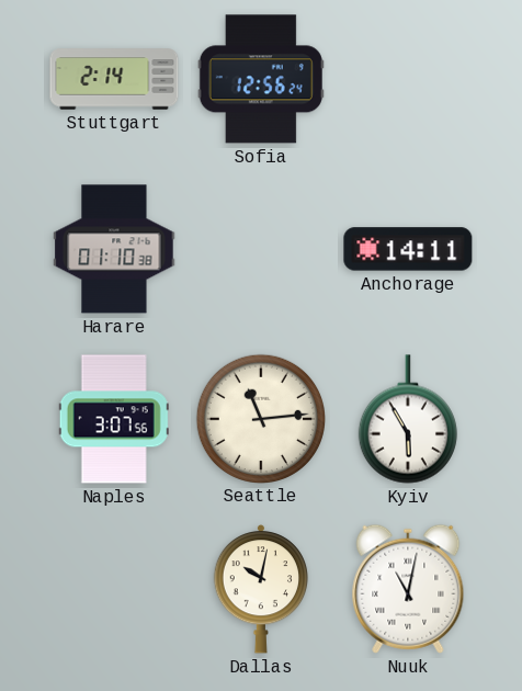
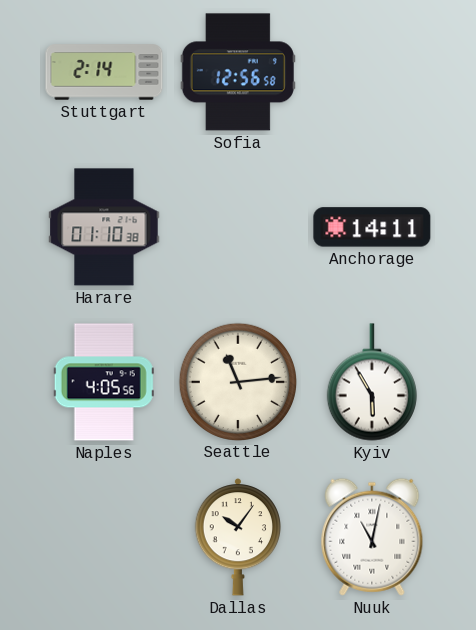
Sofia: 12:56:24 -> 12:56:58 (238, 72)
Naples: 3:07 -> 4:05 (104, 382)
Dallas: 10:02 -> 10:06 (238, 538)
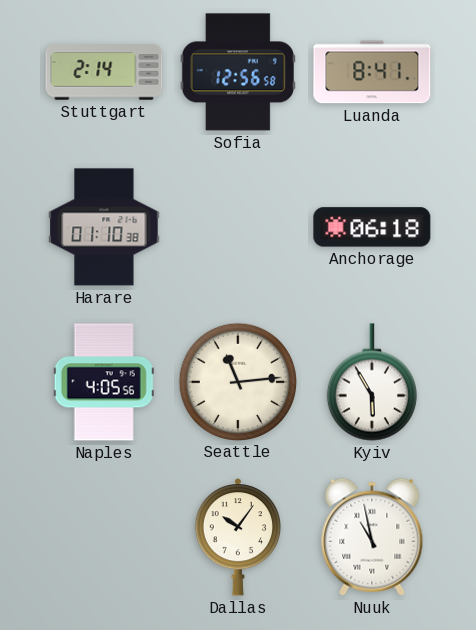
Luanda: none -> 8:41 (372, 72)
Anchorage: 14:11 -> 06:18 (372, 227)
Nuuk: 11:02 -> 10:58 (372, 537)
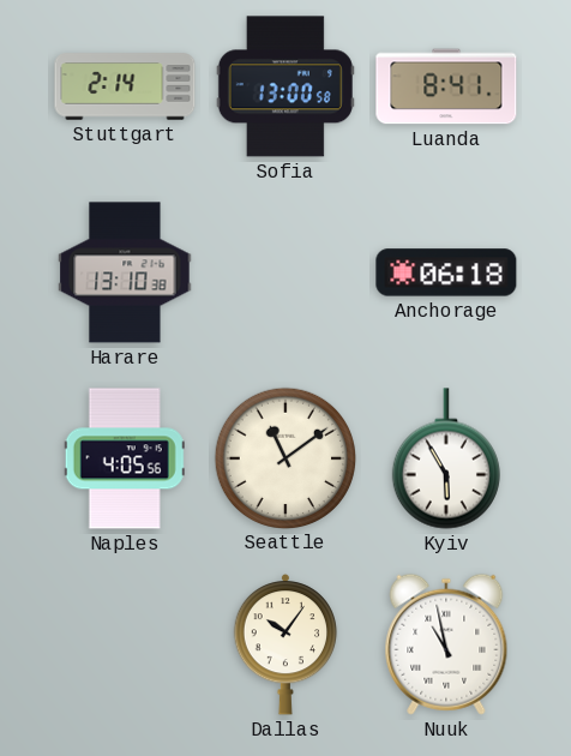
Sofia: 12:56 -> 13:00 (285, 86)
Harare: 01:10 -> 13:10 (125, 272)
Seattle: 11:14 -> 11:09 (284, 457)
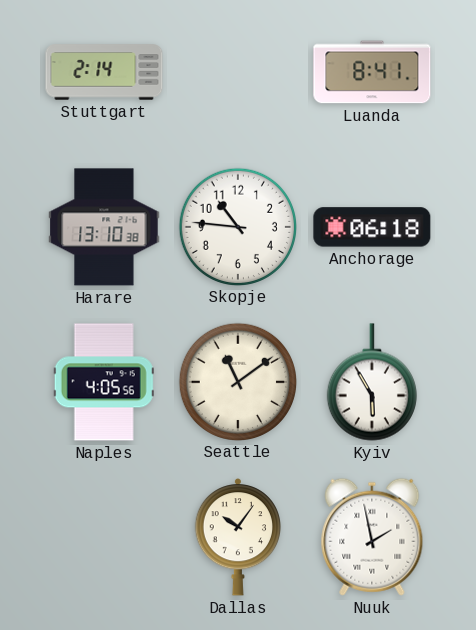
Sofia: 13:00 -> none (285, 86)
Skopje: none -> 10:46 (237, 226)
Nuuk: 10:58 -> 1:58 (372, 537)
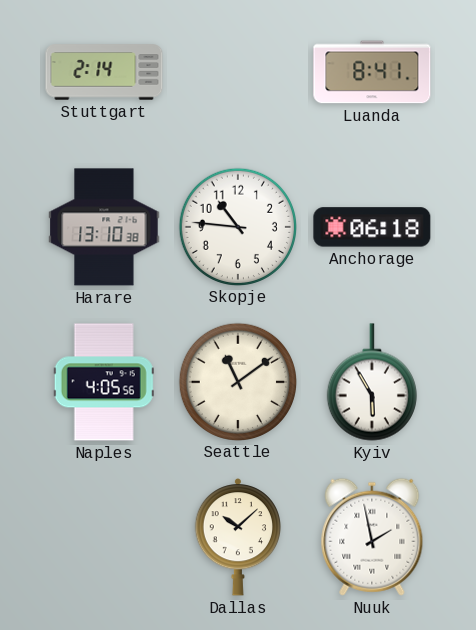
Dallas: 10:06 -> 10:08 (238, 538)
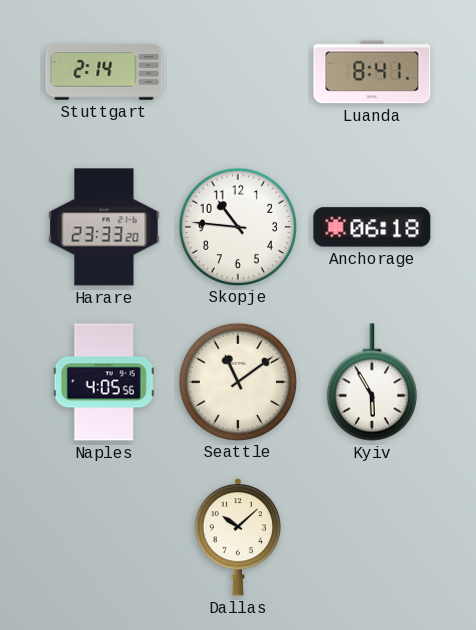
Harare: 13:10 -> 23:33 (104, 227)
Nuuk: 1:58 -> none (372, 537)
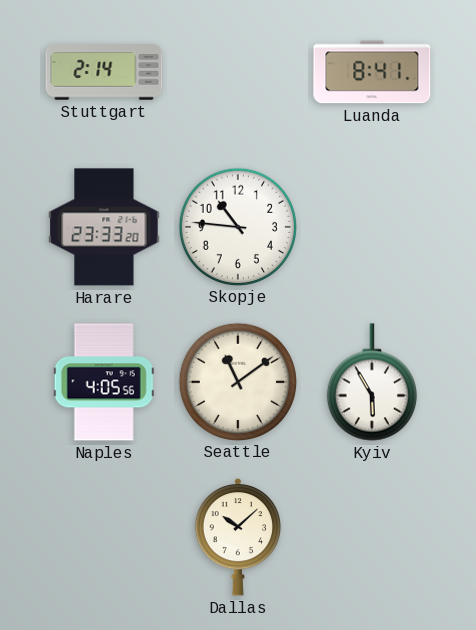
Anchorage: 06:18 -> none (372, 227)
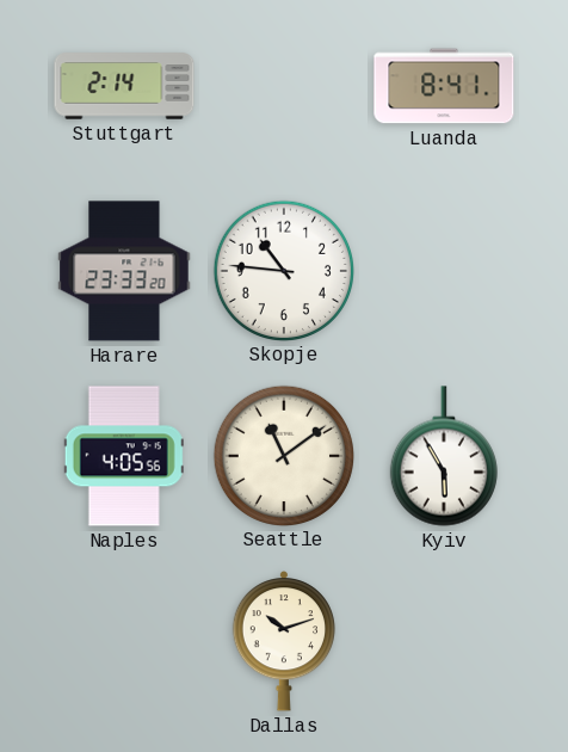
Dallas: 10:08 -> 10:12 (284, 642)
